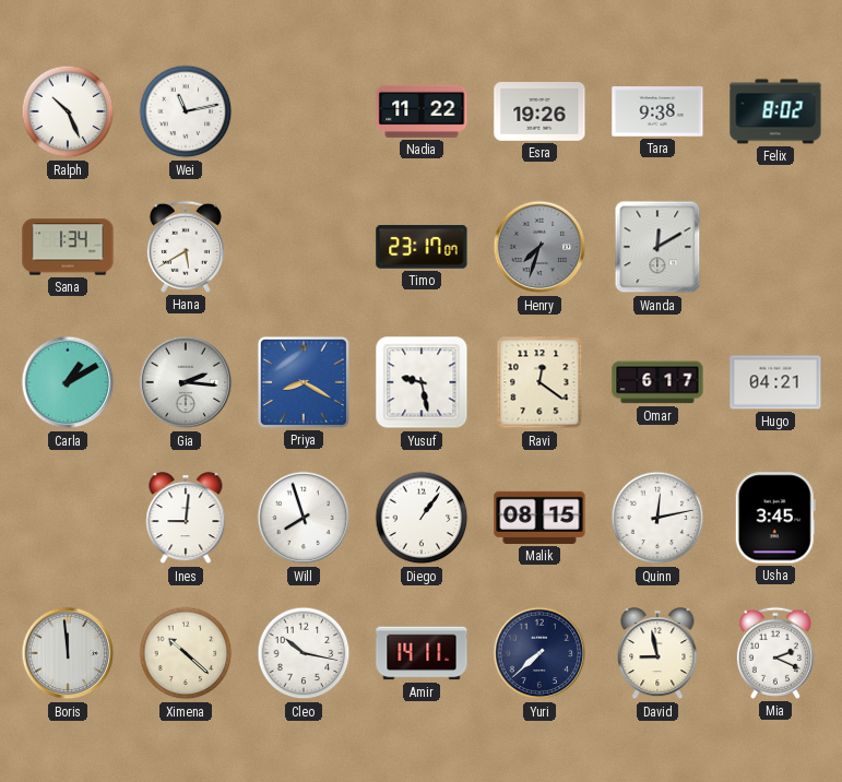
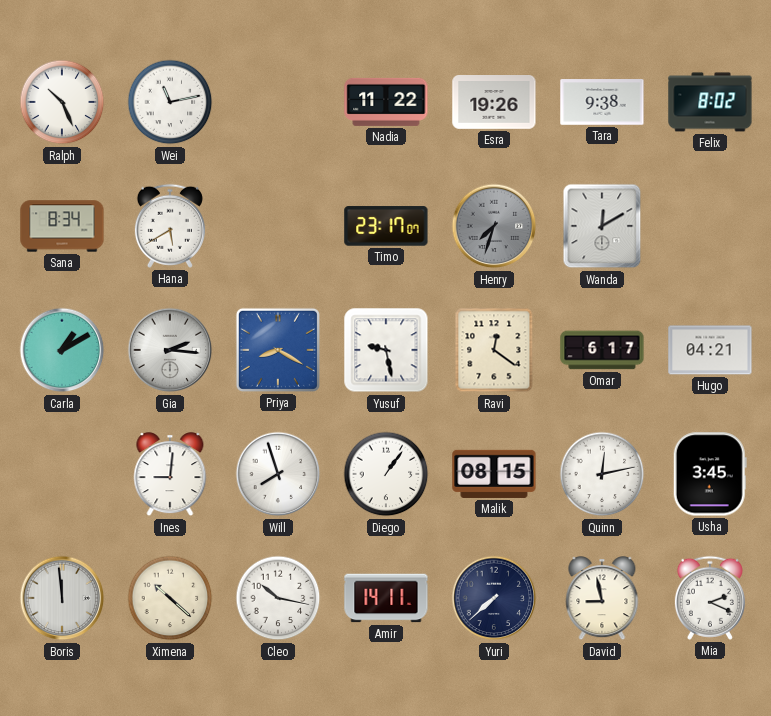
Sana: 1:34 -> 8:34 (62, 226)
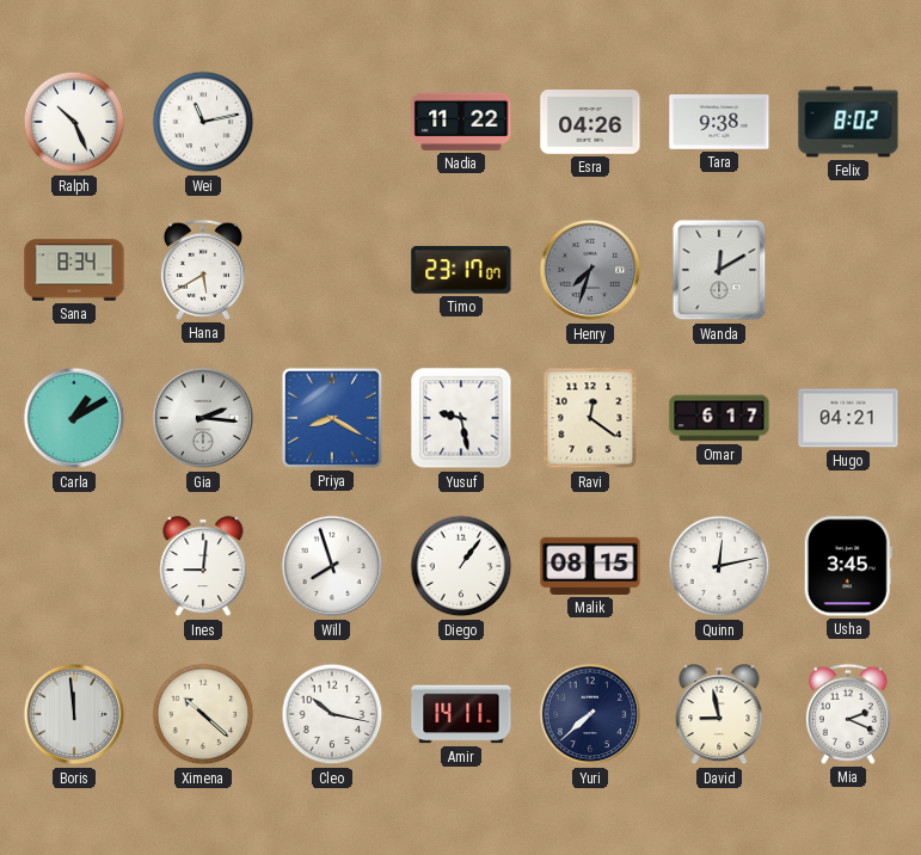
Esra: 19:26 -> 04:26 (590, 123)
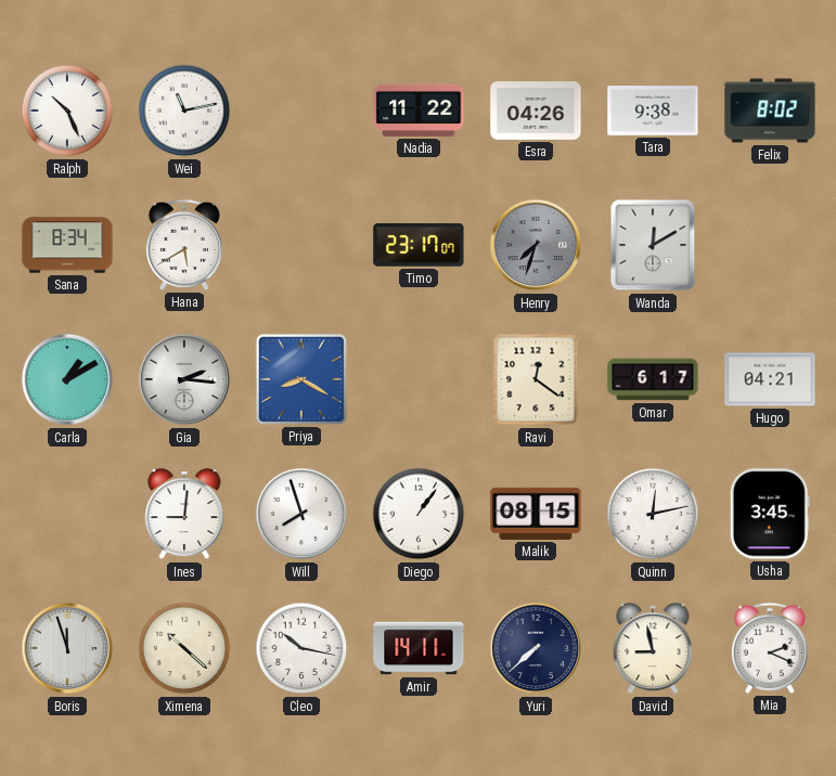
Yusuf: 9:28 -> none (461, 418)
Boris: 11:59 -> 11:57 (67, 648)
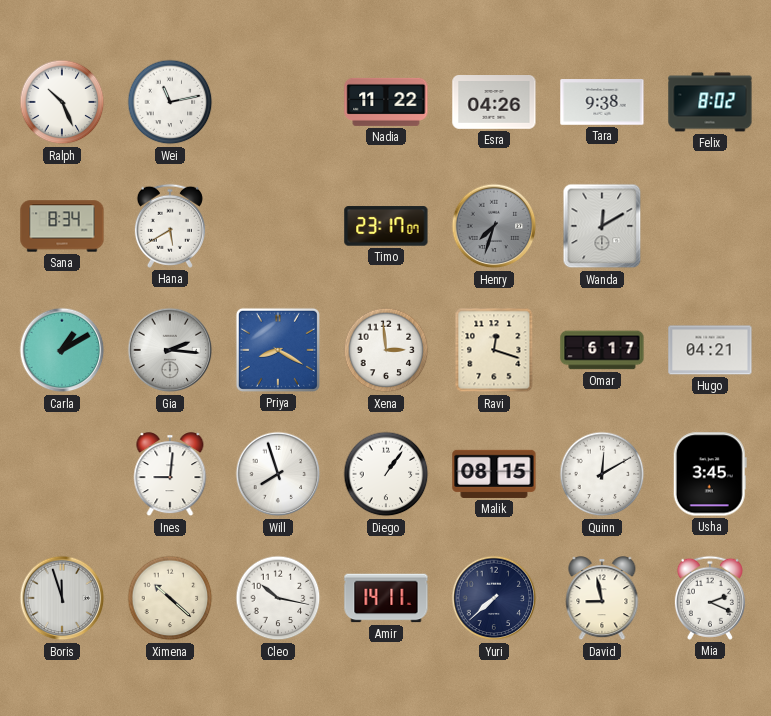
Xena: none -> 2:59 (386, 350)
Ravi: 12:21 -> 12:18 (494, 350)
Quinn: 12:13 -> 12:10 (602, 474)
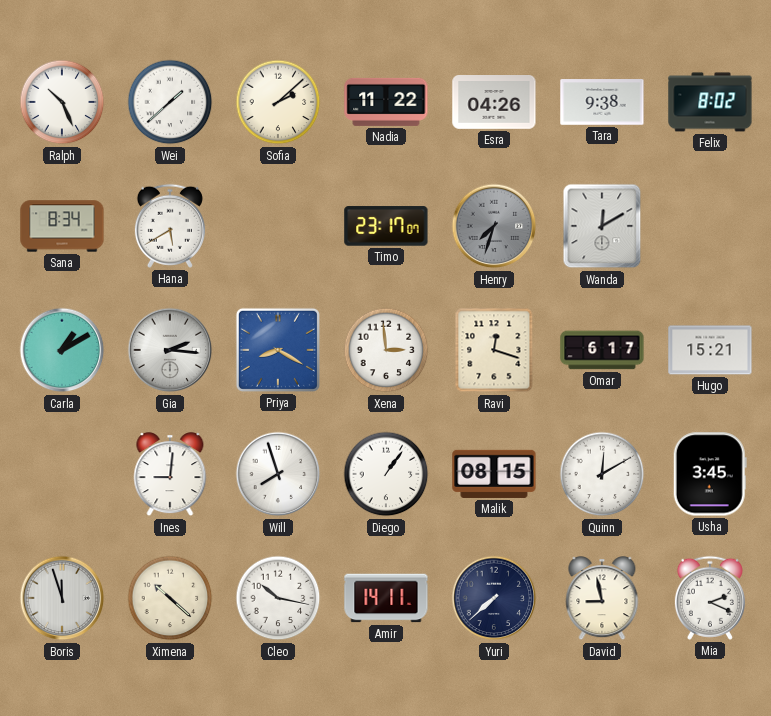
Wei: 11:13 -> 1:38 (170, 102)
Sofia: none -> 2:08 (278, 102)
Hugo: 04:21 -> 15:21 (710, 350)
